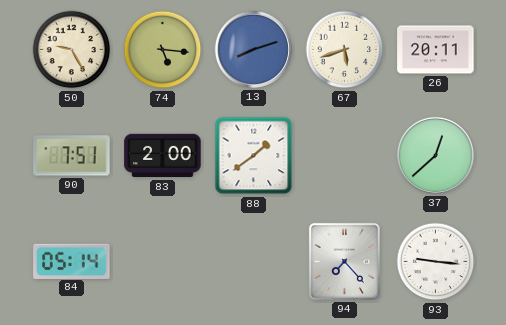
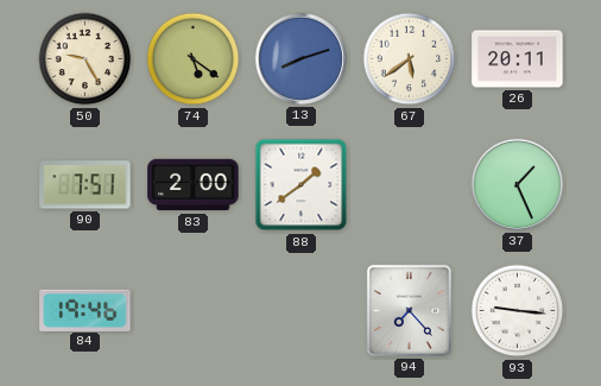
74: 5:16 -> 5:21 (194, 59)
67: 5:42 -> 5:39 (410, 59)
37: 12:38 -> 1:26 (517, 184)
84: 05:14 -> 19:46 (86, 310)
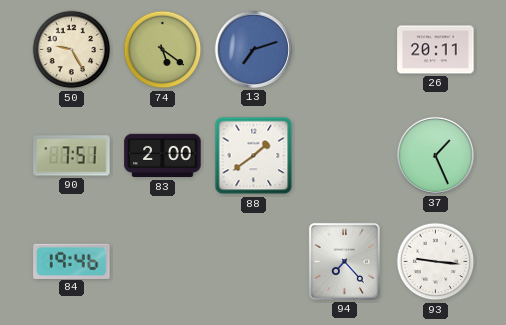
13: 8:12 -> 7:12 (253, 49)
67: 5:39 -> none (410, 59)
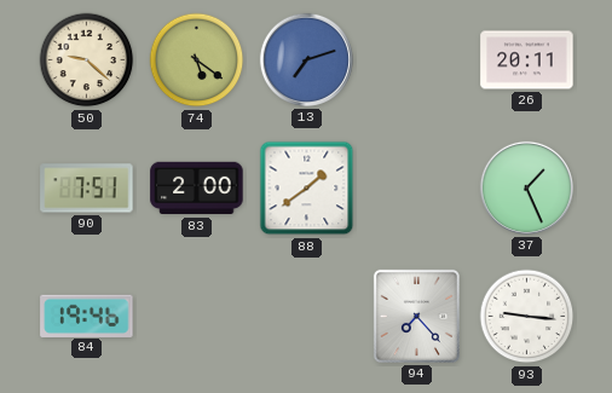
50: 9:25 -> 9:22 (87, 60)
